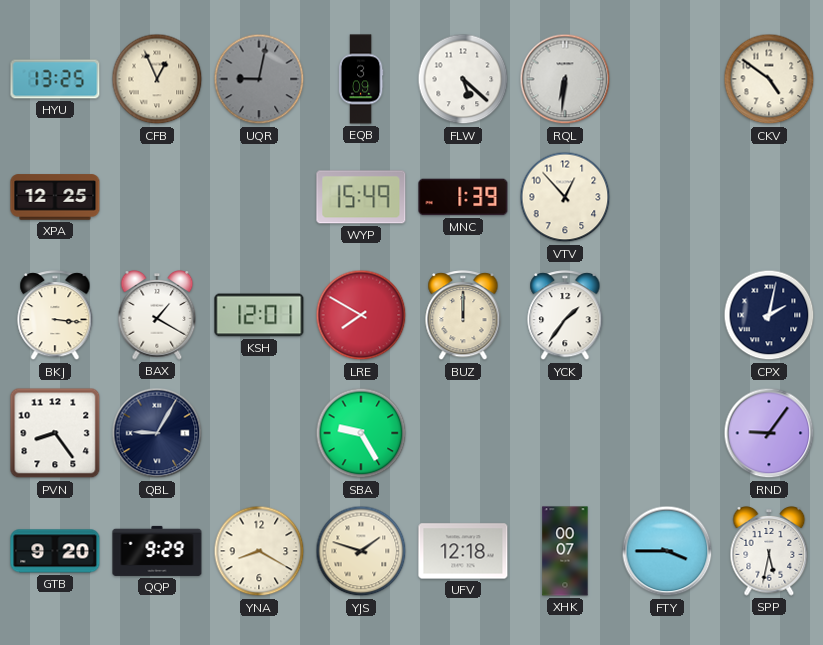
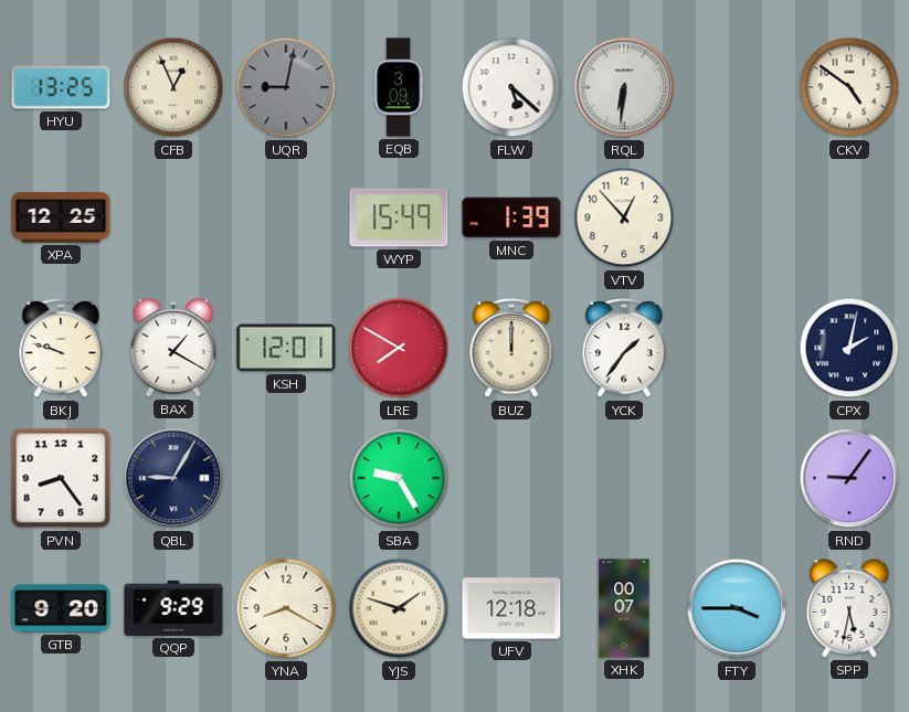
BKJ: 3:16 -> 9:48 (61, 349)
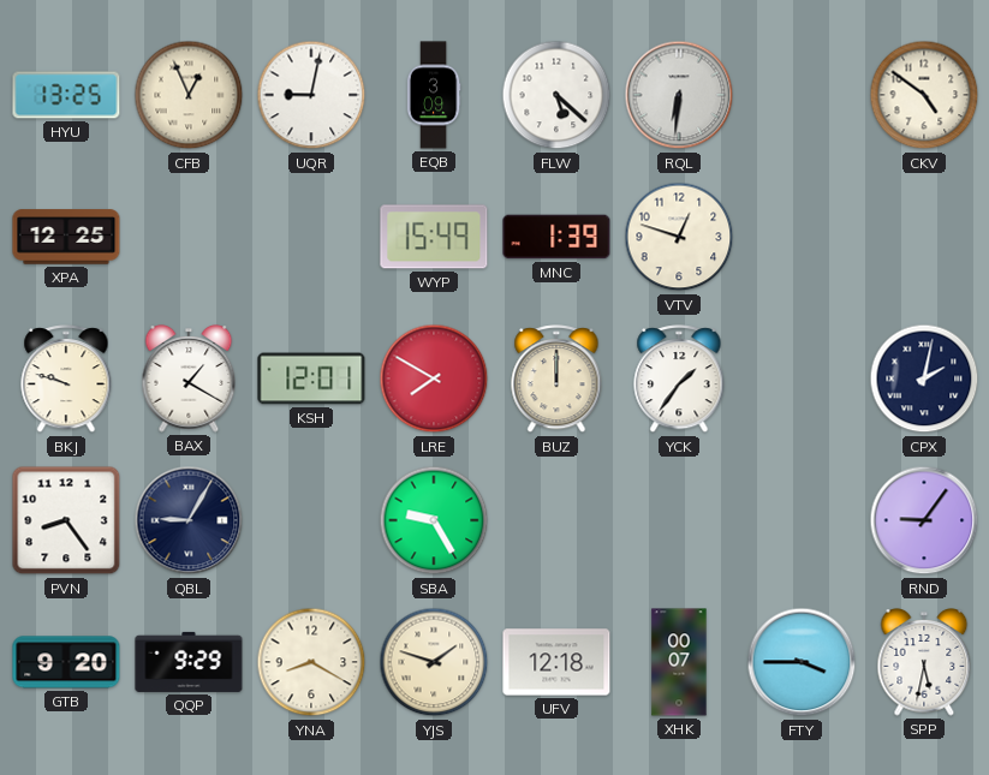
UQR dial: grey -> white (311, 95)
VTV: 12:53 -> 12:48 (679, 237)
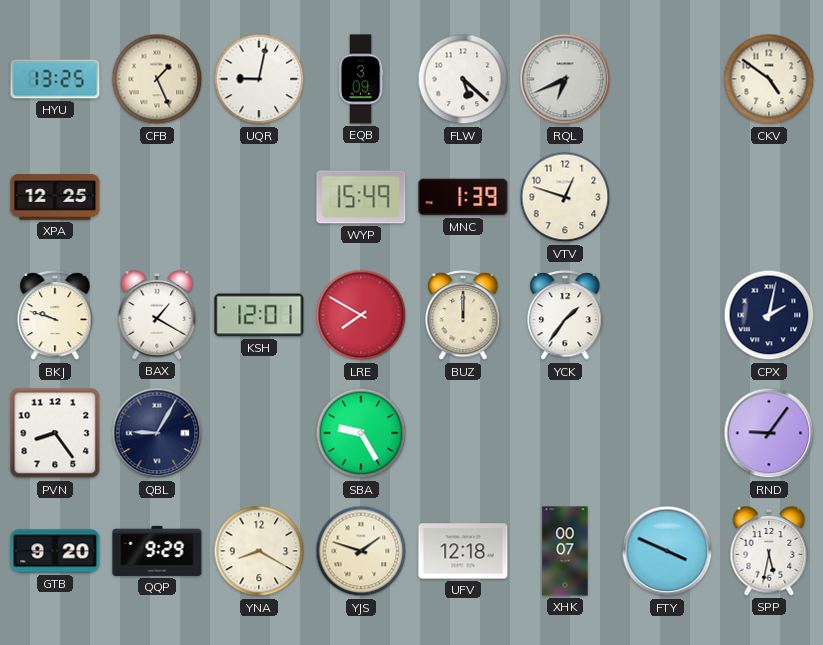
CFB: 12:56 -> 1:26 (157, 79)
RQL: 6:31 -> 6:41 (565, 79)
FTY: 3:45 -> 3:49 (667, 551)
